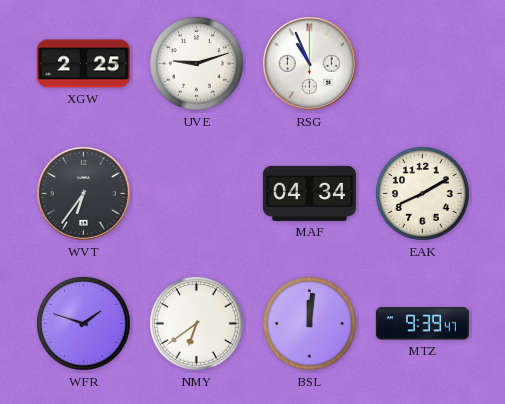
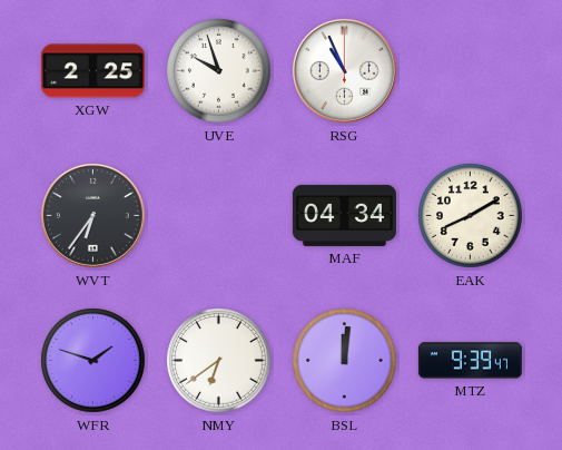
UVE: 9:12 -> 9:57 (219, 71)
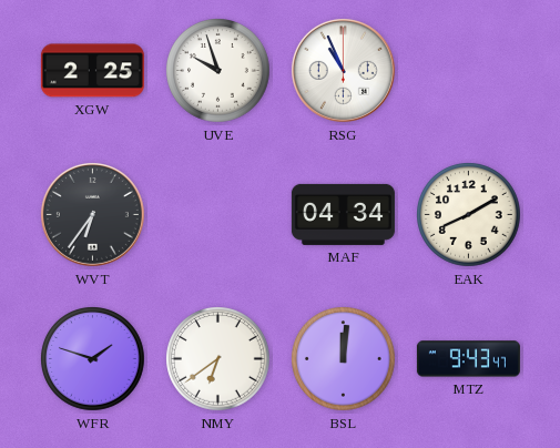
MTZ: 9:39 -> 9:43 (468, 359)
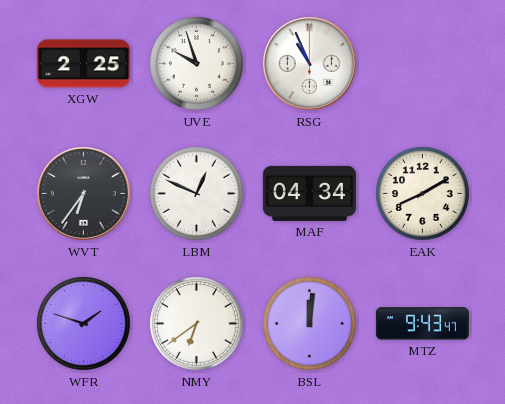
LBM: none -> 12:49 (197, 194)
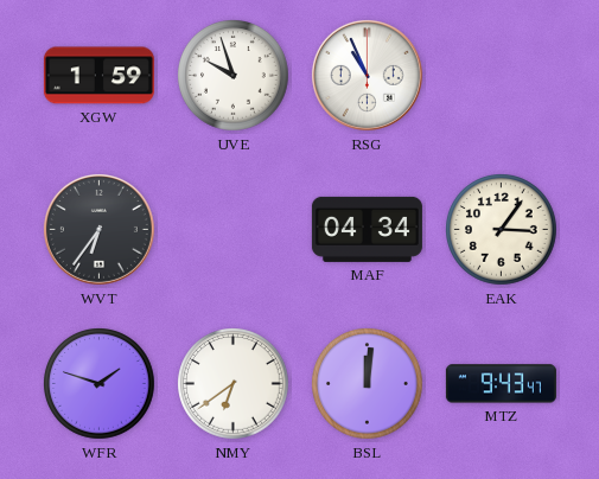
XGW: 2:25 -> 1:59 (98, 76)
LBM: 12:49 -> none (197, 194)
EAK: 8:10 -> 3:06 (502, 230)
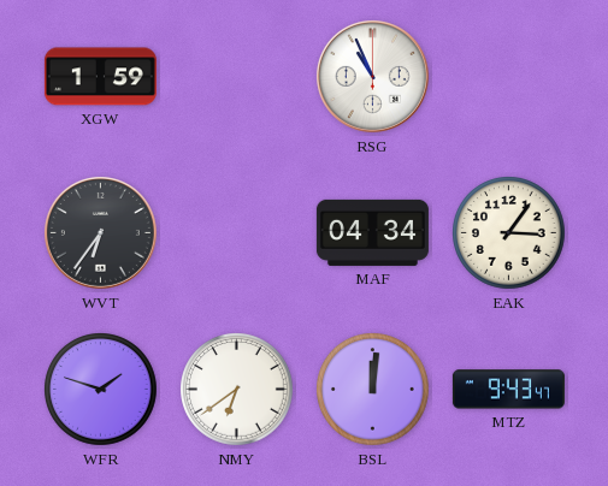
UVE: 9:57 -> none (234, 76)
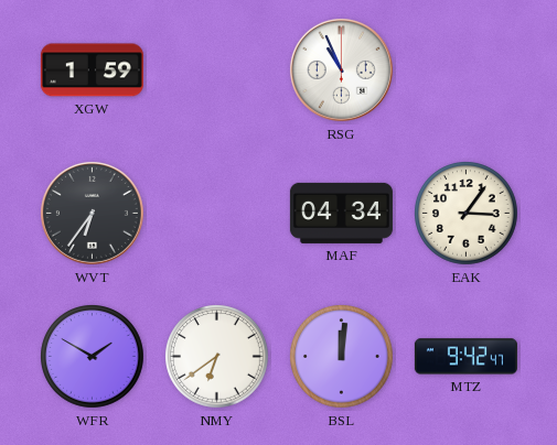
WFR: 1:48 -> 1:50 (93, 357)
MTZ: 9:43 -> 9:42 (465, 357)
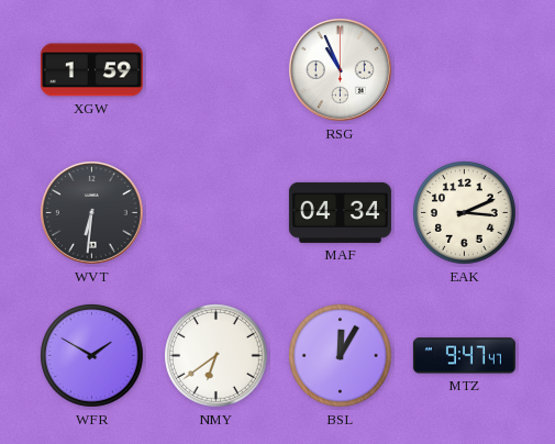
WVT: 6:36 -> 6:31 (91, 212)
EAK: 3:06 -> 3:11 (465, 213)
BSL: 12:01 -> 12:05 (341, 356)
MTZ: 9:42 -> 9:47 (464, 356)
